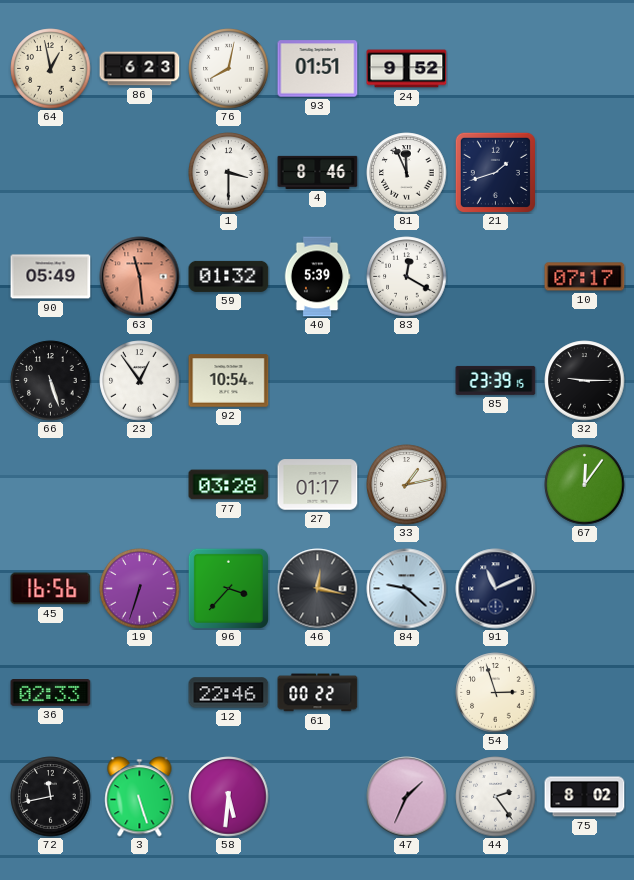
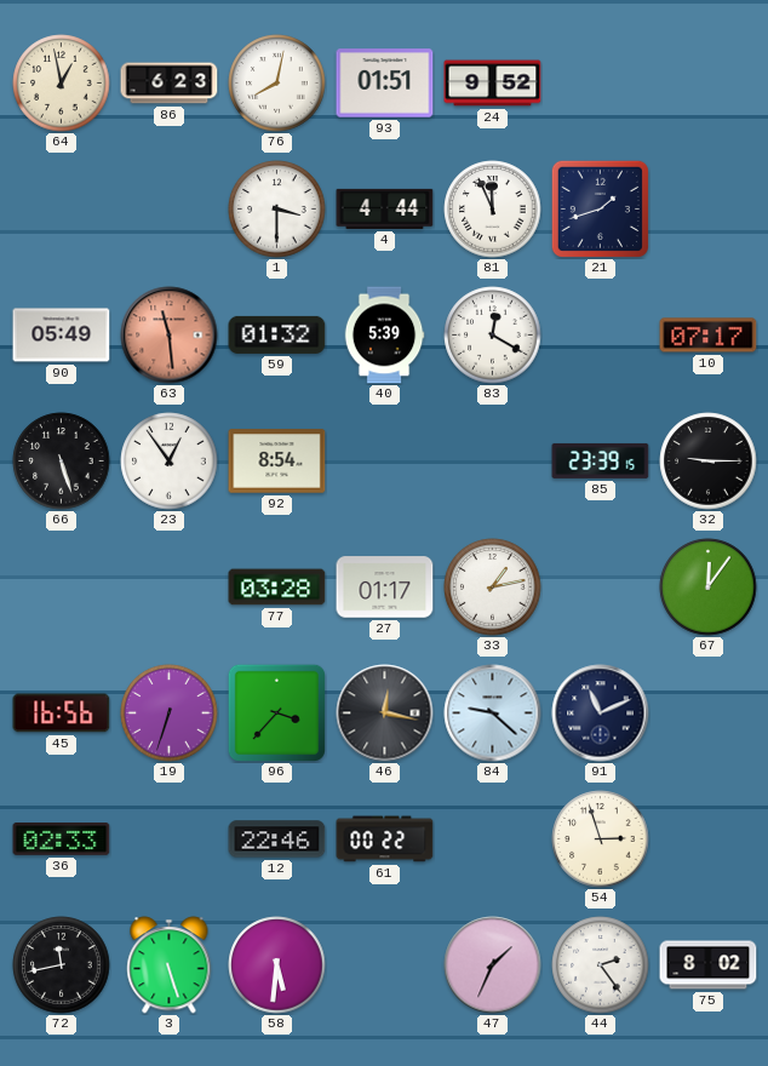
4: 8:46 -> 4:44 (385, 208)
92: 10:54 -> 8:54 (277, 462)
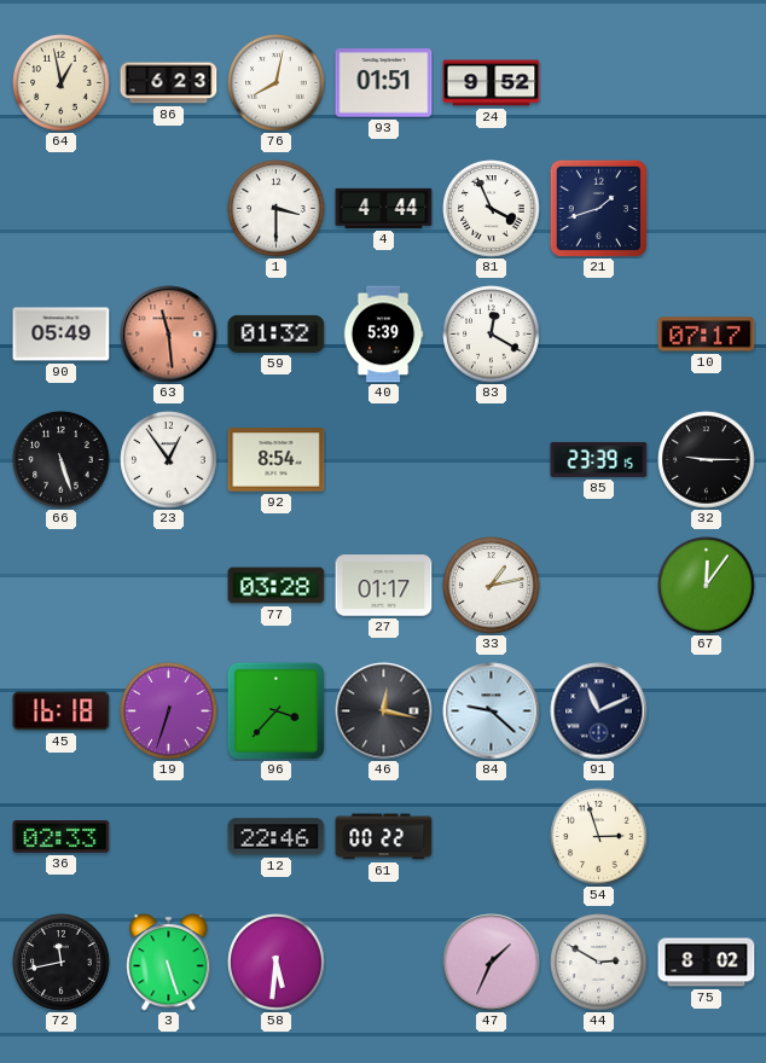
81: 11:56 -> 3:56 (492, 209)
45: 16:56 -> 16:18 (62, 711)
44: 2:24 -> 2:50 (599, 963)
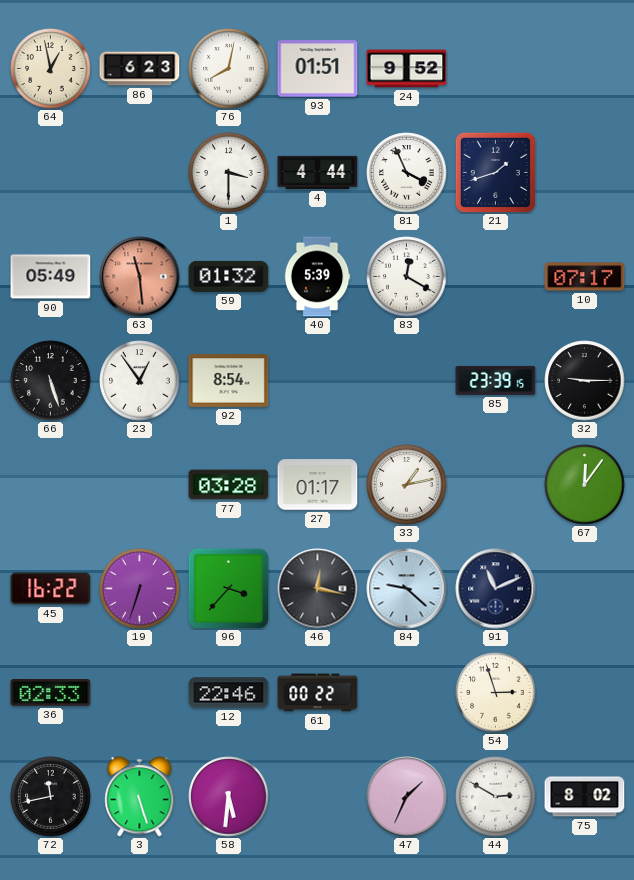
45: 16:18 -> 16:22 (51, 589)
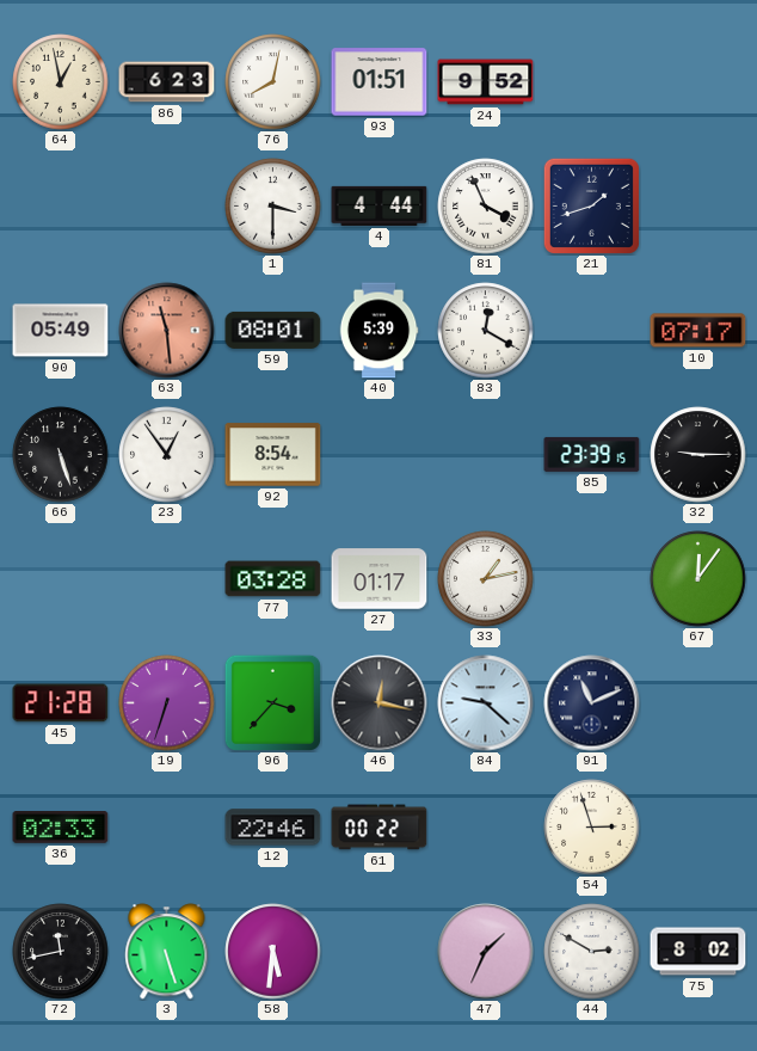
59: 01:32 -> 08:01 (273, 330)
45: 16:22 -> 21:28 (61, 703)
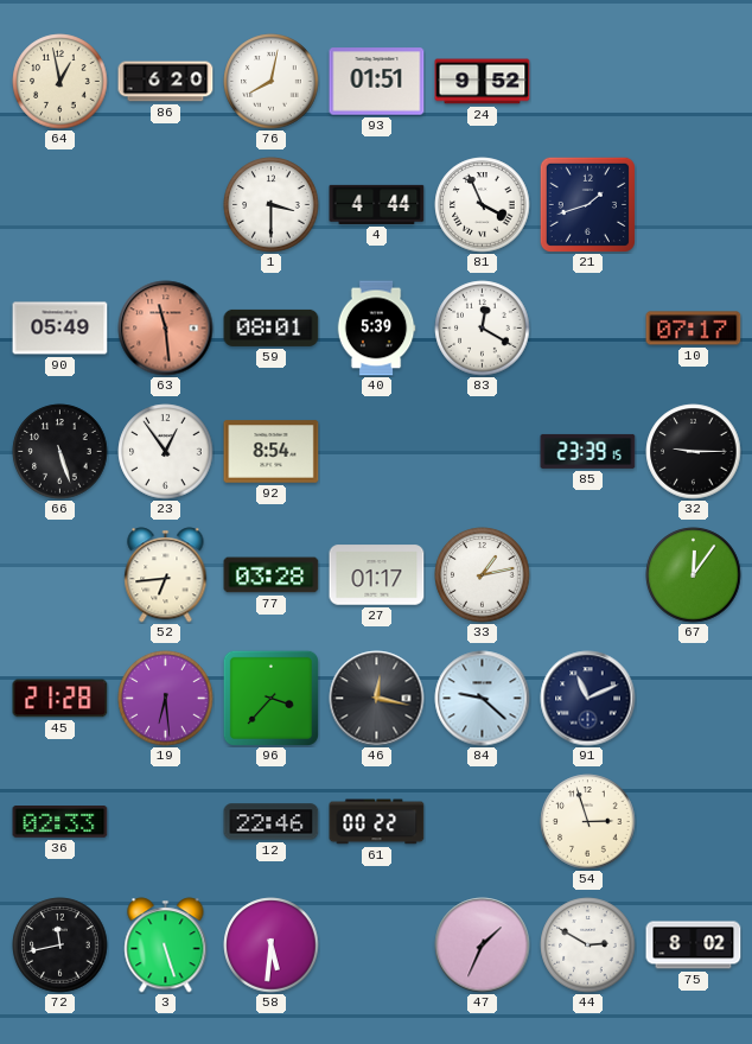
86: 6:23 -> 6:20 (166, 82)
52: none -> 6:44 (166, 575)
19: 6:33 -> 6:29 (166, 699)
